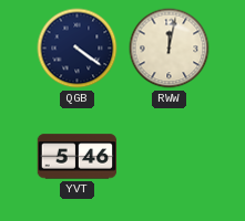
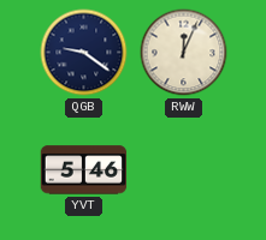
QGB: 4:21 -> 9:21 (84, 53)
RWW: 12:02 -> 12:04 (184, 53)
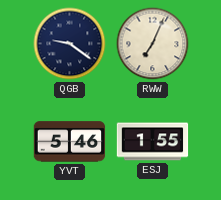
RWW: 12:04 -> 7:04 (153, 44)
ESJ: none -> 1:55 (153, 142)
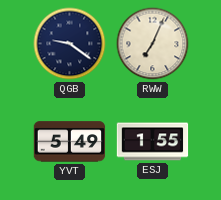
YVT: 5:46 -> 5:49 (70, 142)
